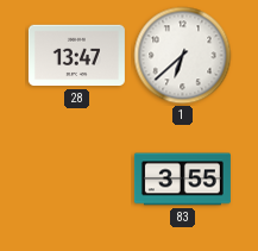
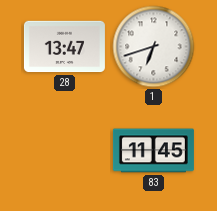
1: 6:38 -> 6:42 (154, 47)
83: 3:55 -> 11:45 (153, 151)
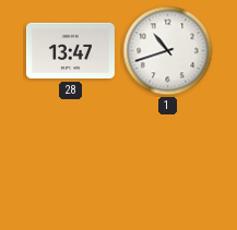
1: 6:42 -> 10:42 (168, 51)
83: 11:45 -> none (153, 151)
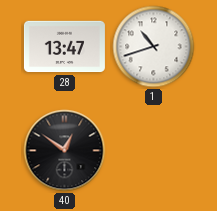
40: none -> 12:51 (65, 151)
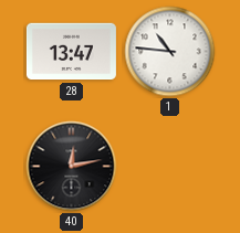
1: 10:42 -> 10:46 (170, 52)
40: 12:51 -> 12:13 (72, 167)
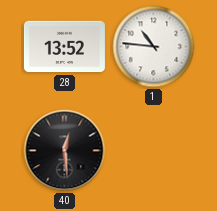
28: 13:47 -> 13:52 (64, 47)
40: 12:13 -> 12:29 (65, 151)
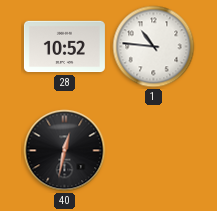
28: 13:52 -> 10:52 (64, 47)
40: 12:29 -> 12:32 (65, 151)
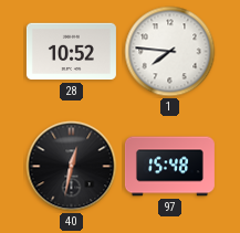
1: 10:46 -> 7:46 (170, 52)
97: none -> 15:48 (169, 167)
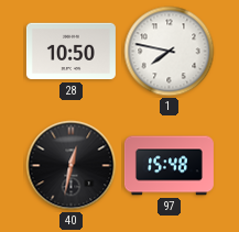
28: 10:52 -> 10:50 (70, 52)
1: 7:46 -> 7:47 (170, 52)
